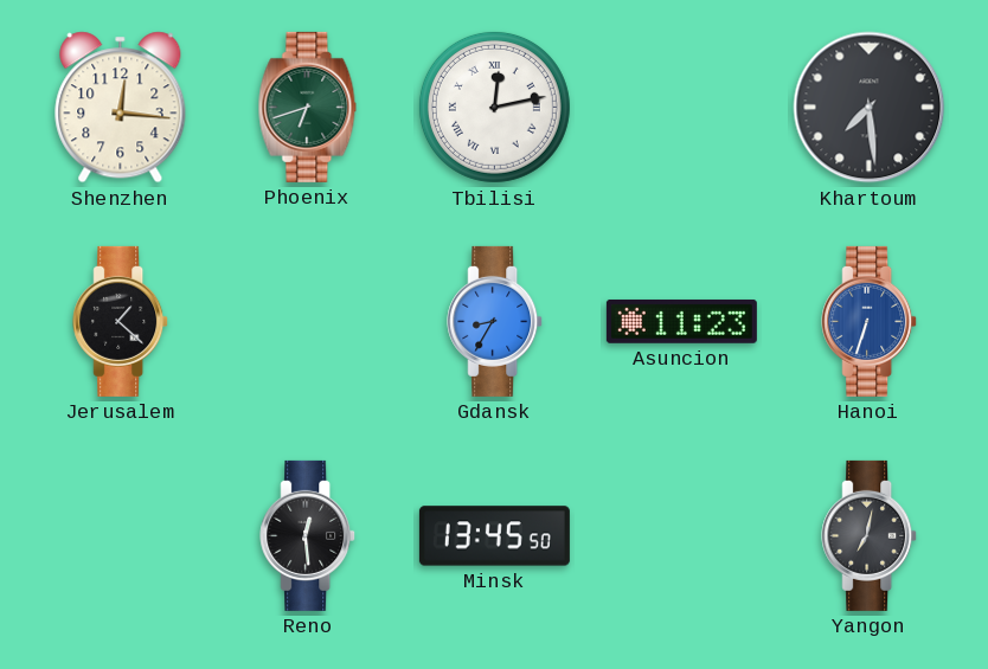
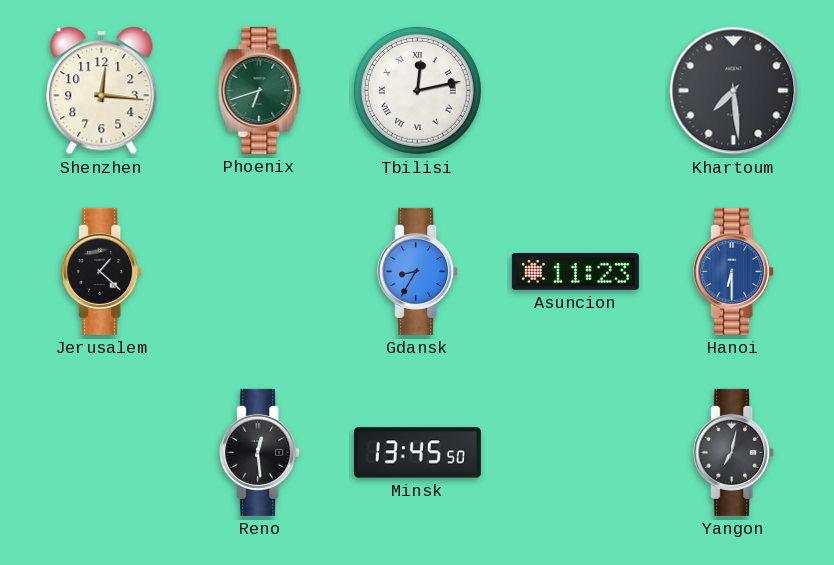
Hanoi: 6:33 -> 6:30 (734, 271)
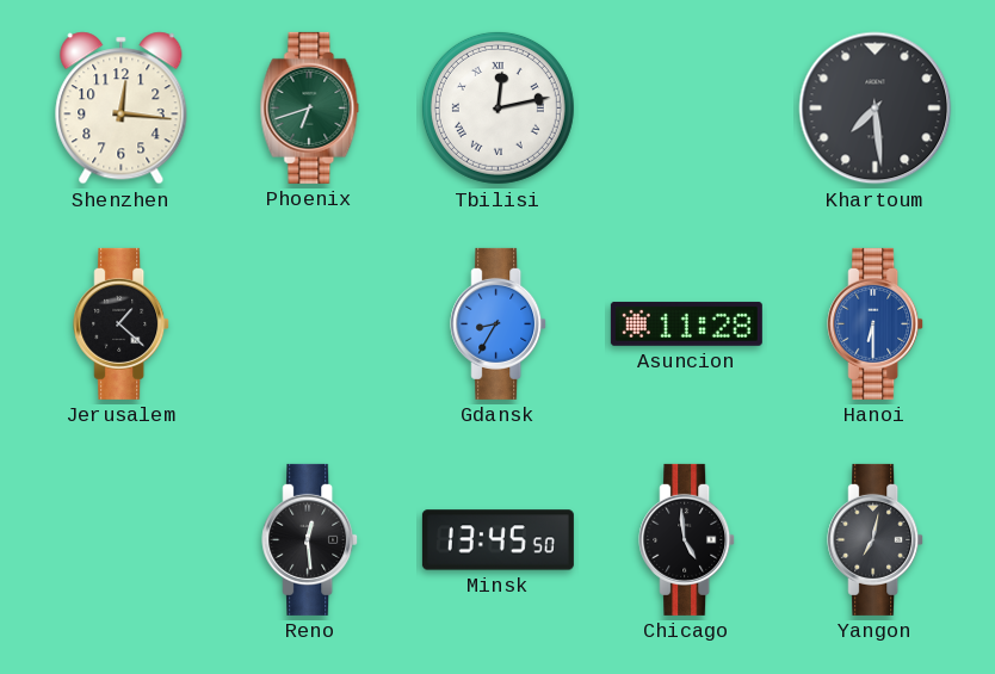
Asuncion: 11:23 -> 11:28 (686, 323)
Chicago: none -> 4:59 (687, 539)
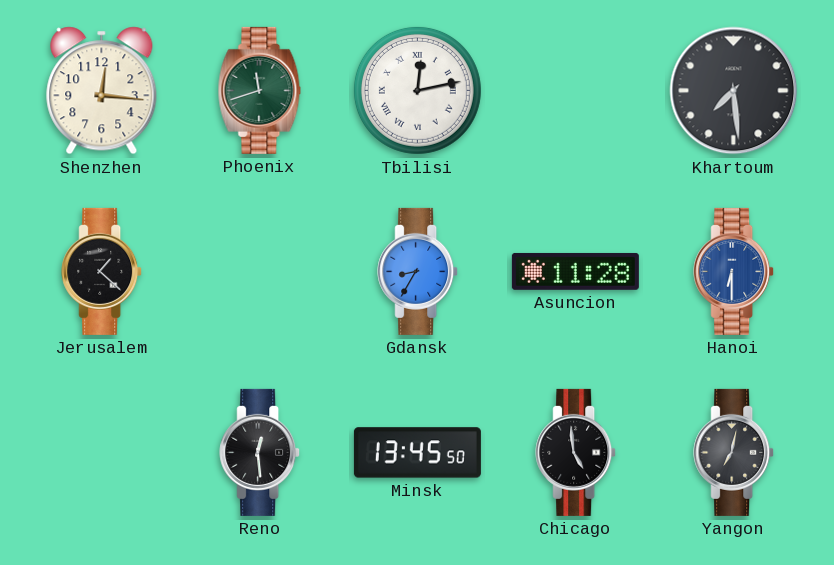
Phoenix: 6:42 -> 11:42 (260, 90)
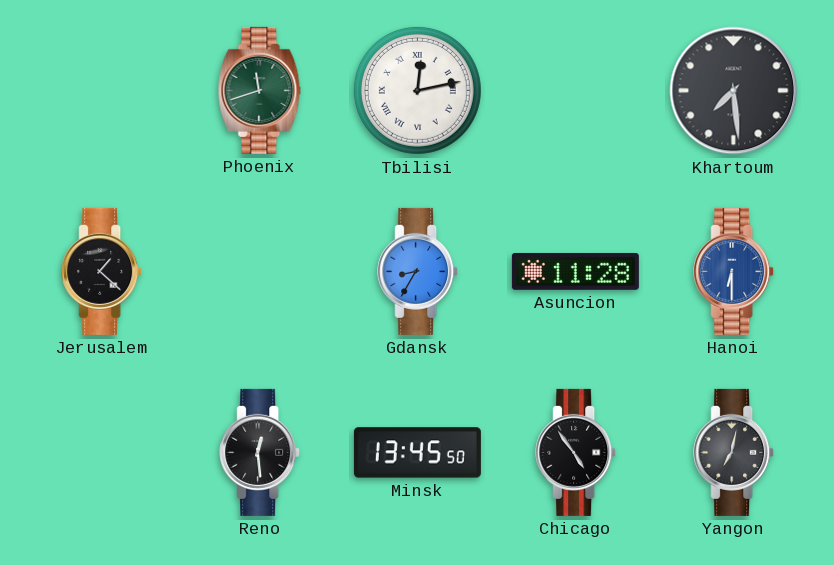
Shenzhen: 12:16 -> none (102, 91)
Chicago: 4:59 -> 4:54 (576, 452)
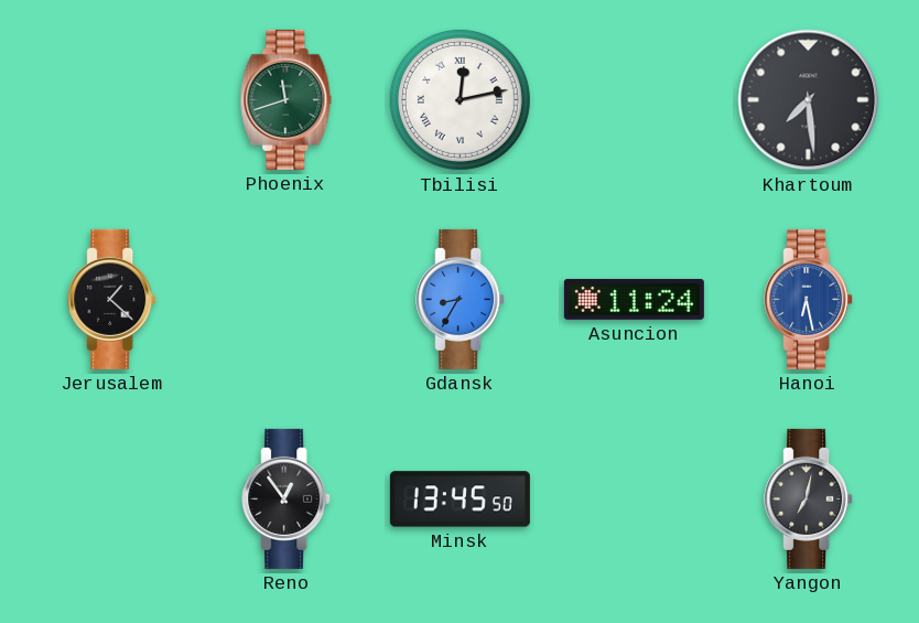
Asuncion: 11:28 -> 11:24 (634, 299)
Hanoi: 6:30 -> 6:28 (809, 299)
Reno: 12:29 -> 12:54 (286, 498)
Chicago: 4:54 -> none (576, 452)
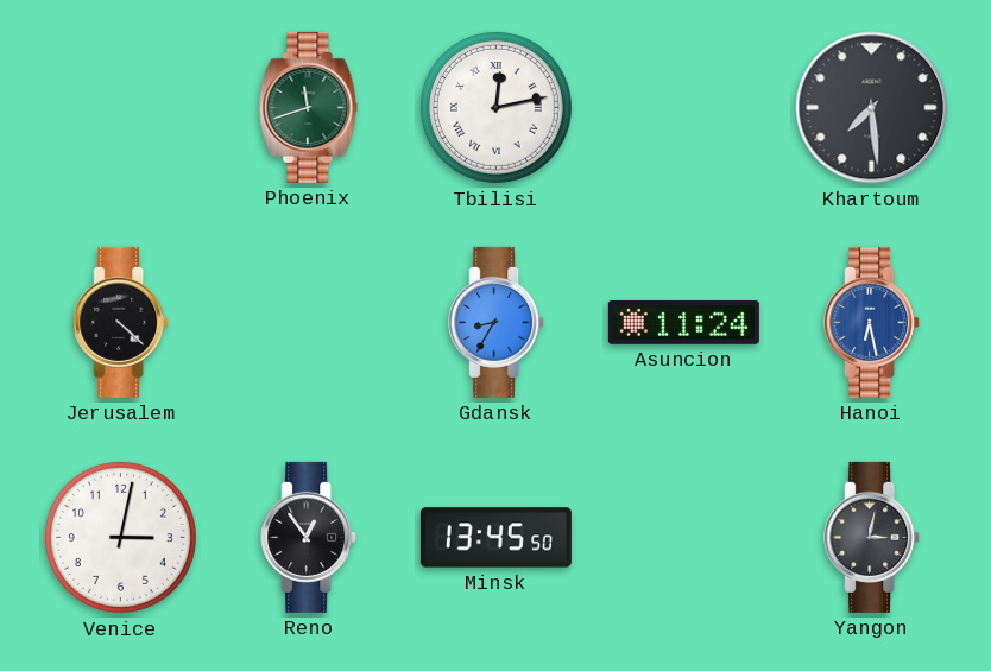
Jerusalem: 1:22 -> 4:22 (121, 322)
Venice: none -> 3:02 (120, 537)
Yangon: 7:02 -> 3:02 (872, 537)
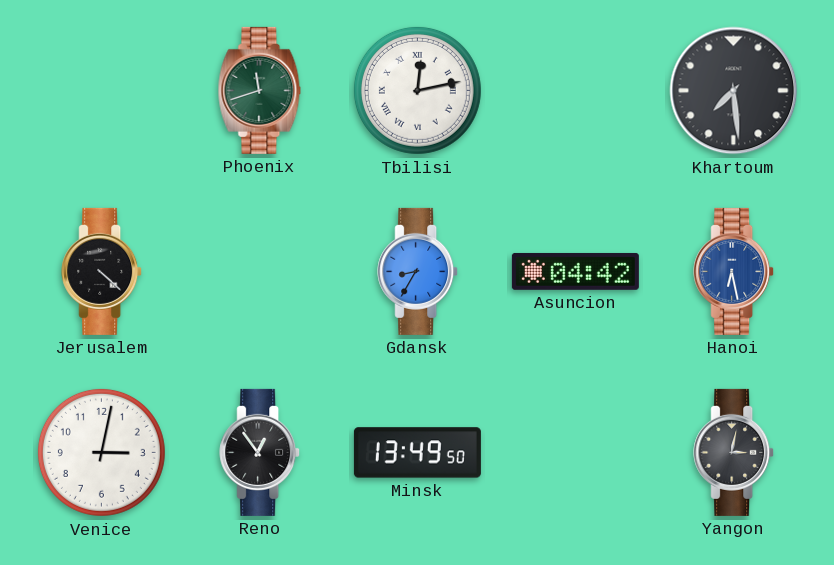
Asuncion: 11:24 -> 04:42 (575, 271)
Minsk: 13:45 -> 13:49 (417, 453)
